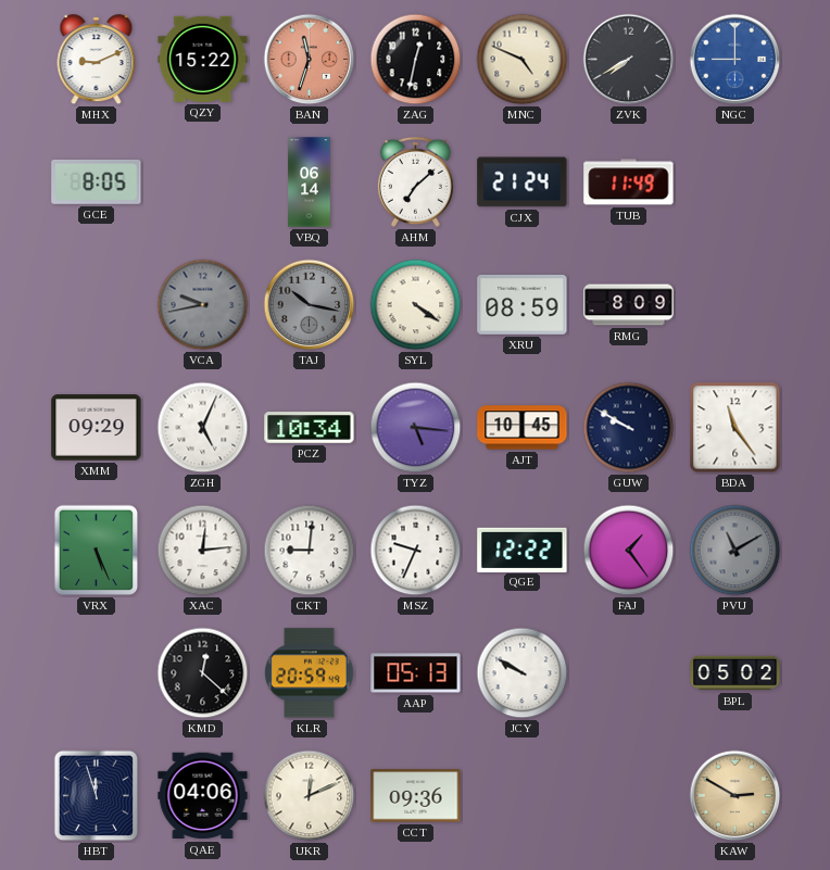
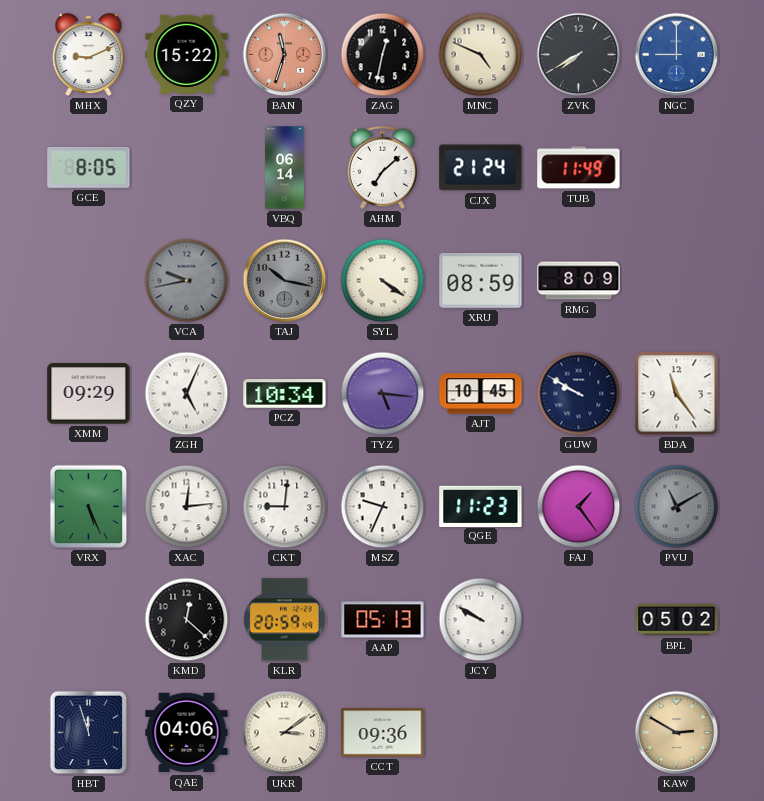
QGE: 12:22 -> 11:23 (481, 506)
UKR: 12:11 -> 3:09 (285, 733)
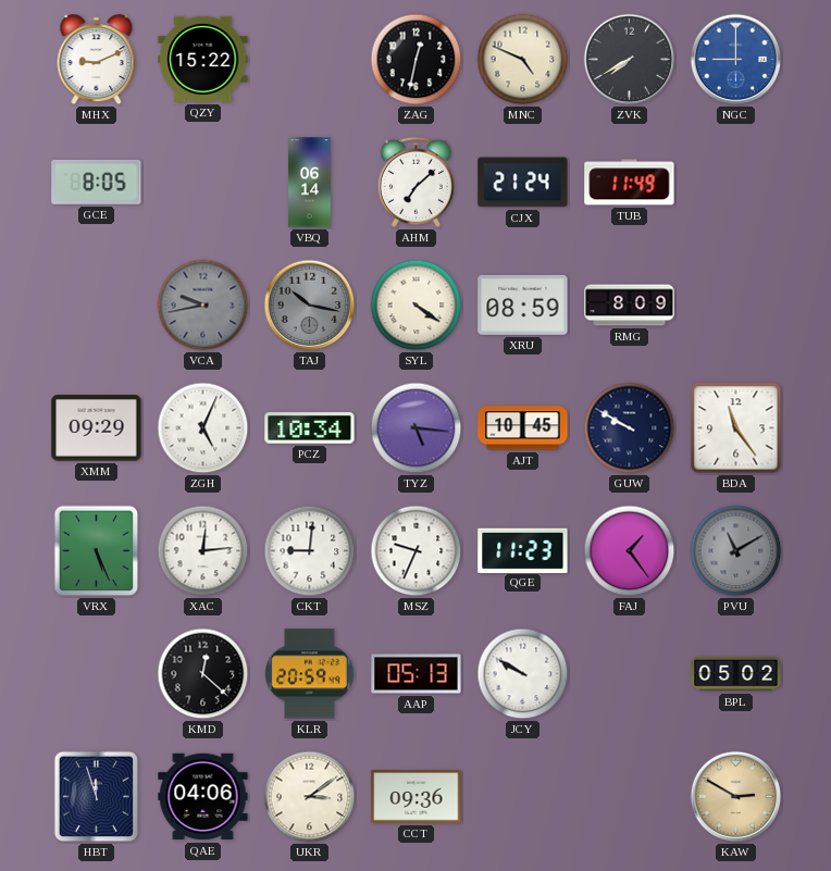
BAN: 11:33 -> none (285, 55)
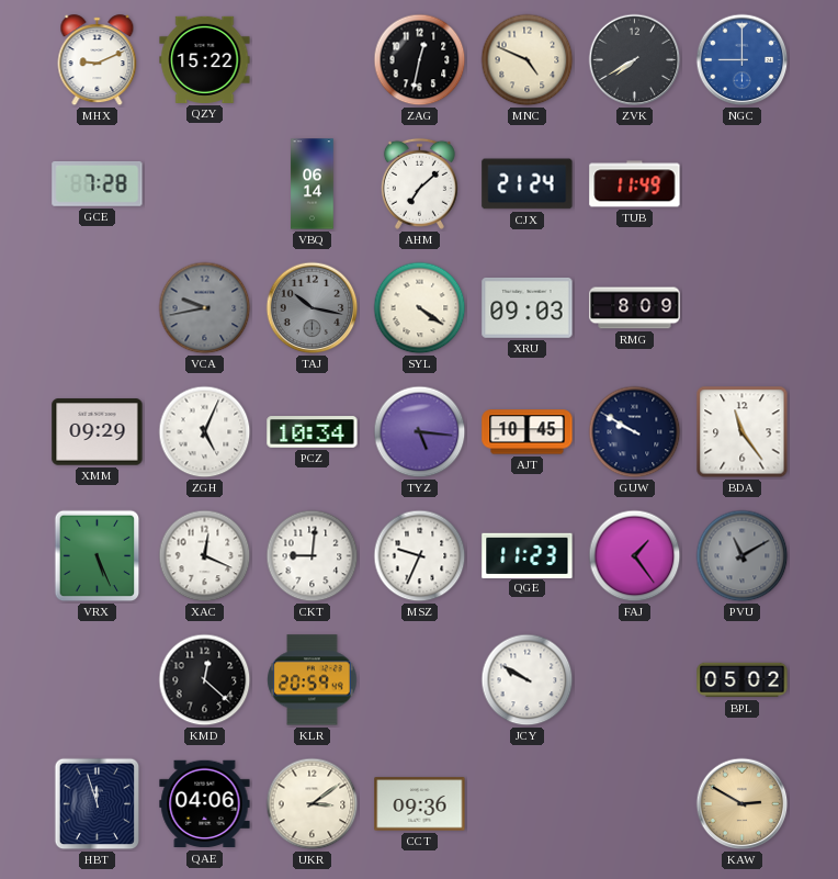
GCE: 8:05 -> 7:28 (98, 183)
XRU: 08:59 -> 09:03 (528, 307)
XAC: 12:14 -> 12:19 (205, 556)
AAP: 05:13 -> none (417, 674)
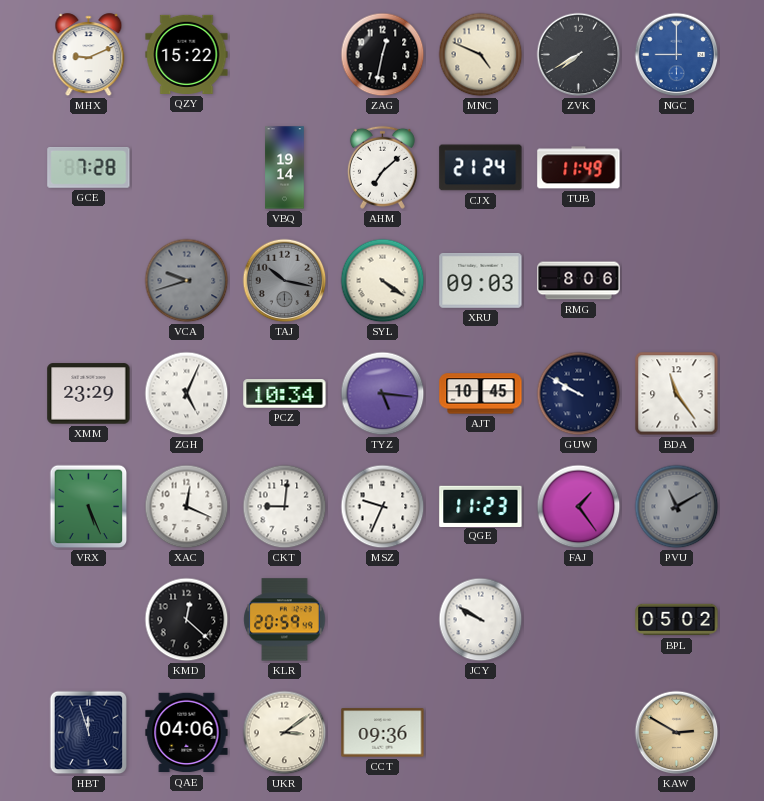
VBQ: 06:14 -> 19:14 (285, 168)
VCA: 9:43 -> 9:42 (187, 281)
RMG: 8:09 -> 8:06 (579, 281)
XMM: 09:29 -> 23:29 (89, 394)
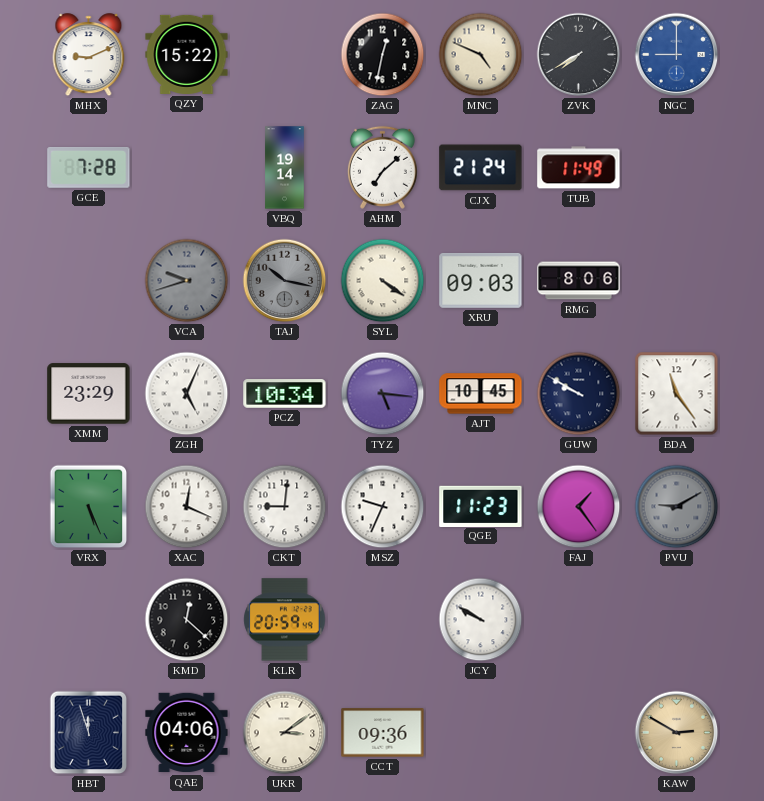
PVU: 11:10 -> 9:10 (677, 507)
BPL: 05:02 -> none (677, 620)
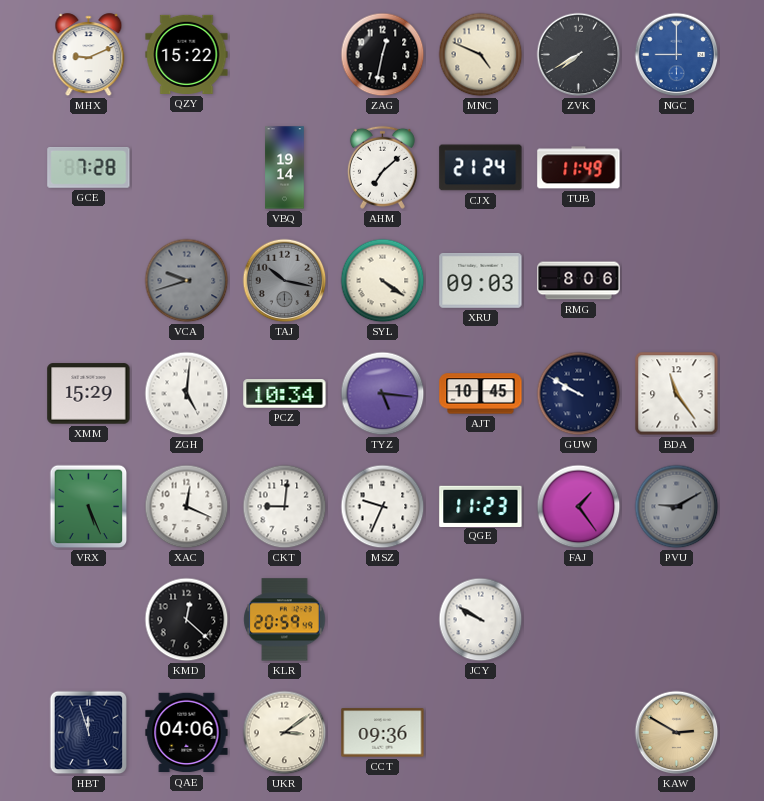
XMM: 23:29 -> 15:29 (89, 394)
ZGH: 5:04 -> 5:01 (187, 394)
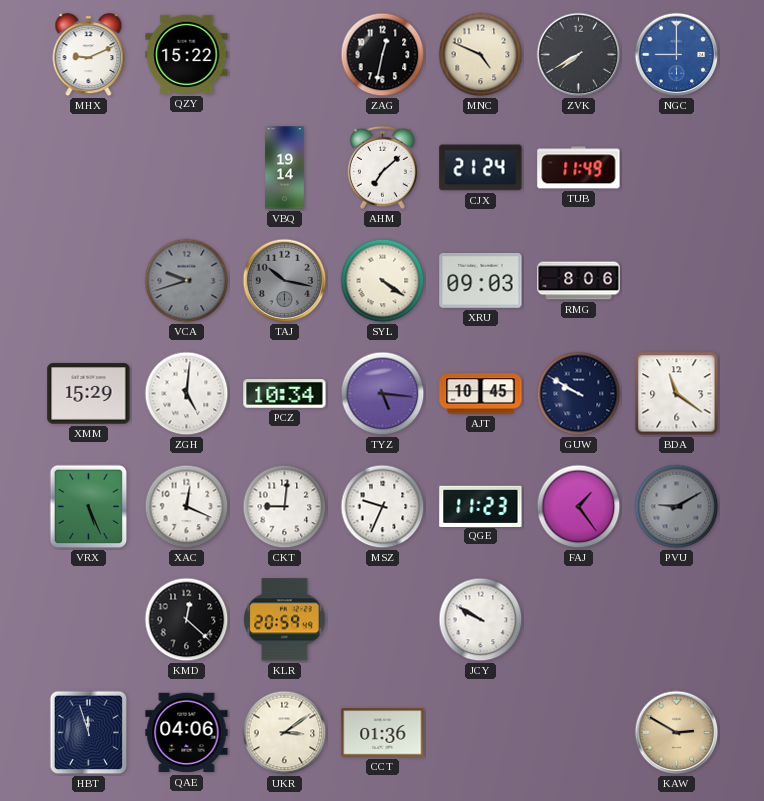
GCE: 7:28 -> none (89, 167)
BDA: 11:24 -> 11:21 (677, 394)
CCT: 09:36 -> 01:36 (383, 733)
